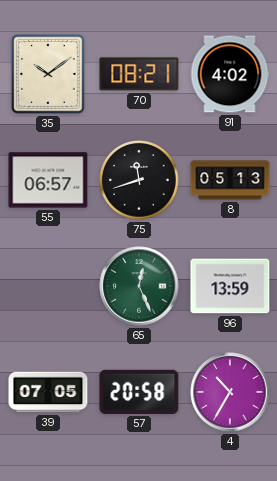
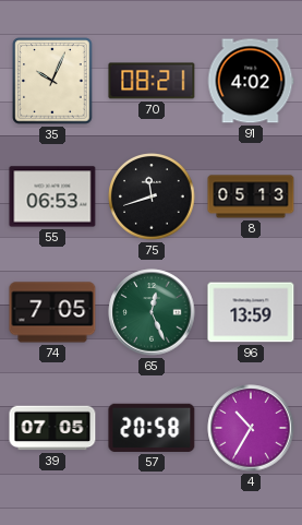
35: 10:09 -> 10:04 (52, 81)
55: 06:57 -> 06:53 (52, 196)
74: none -> 7:05 (52, 312)
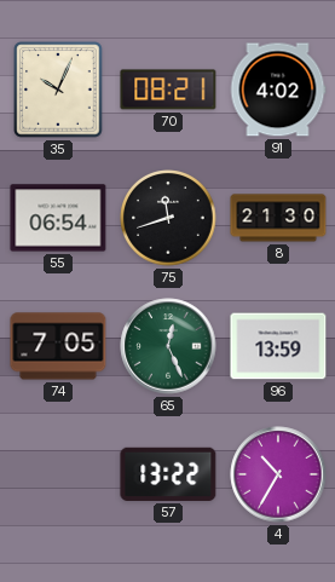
55: 06:53 -> 06:54 (58, 218)
8: 05:13 -> 21:30 (278, 218)
39: 07:05 -> none (52, 428)
57: 20:58 -> 13:22 (168, 474)
